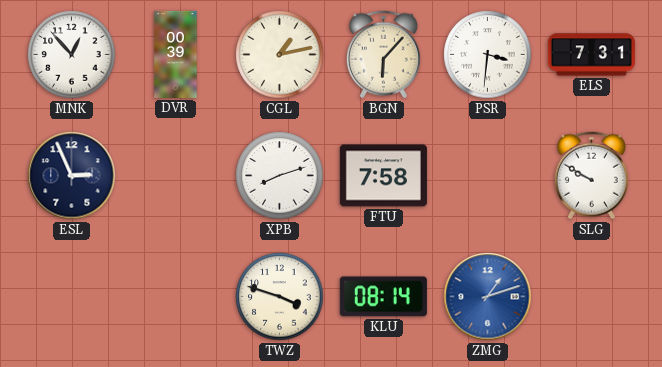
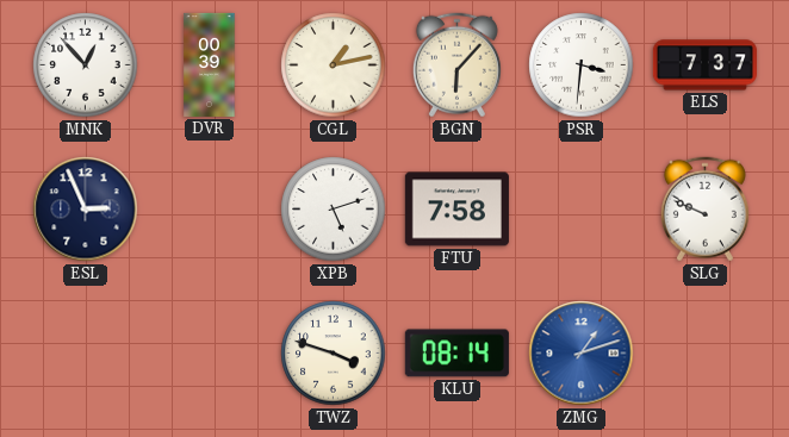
ELS: 7:31 -> 7:37 (704, 65)
XPB: 8:12 -> 5:12 (334, 210)
SLG: 9:50 -> 9:49 (704, 210)
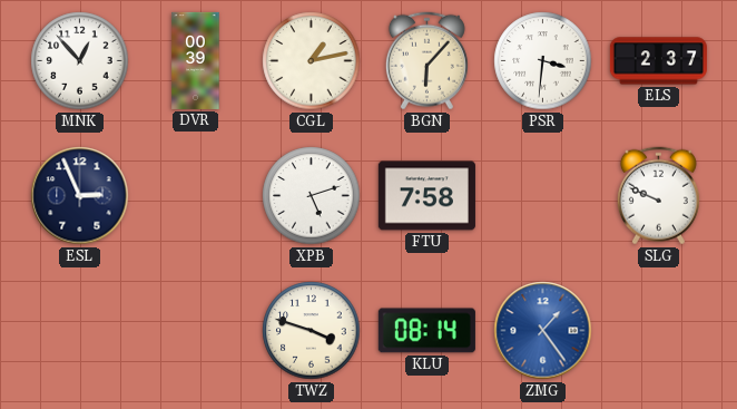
ELS: 7:37 -> 2:37 (658, 61)
ZMG: 1:12 -> 1:24 (543, 331)
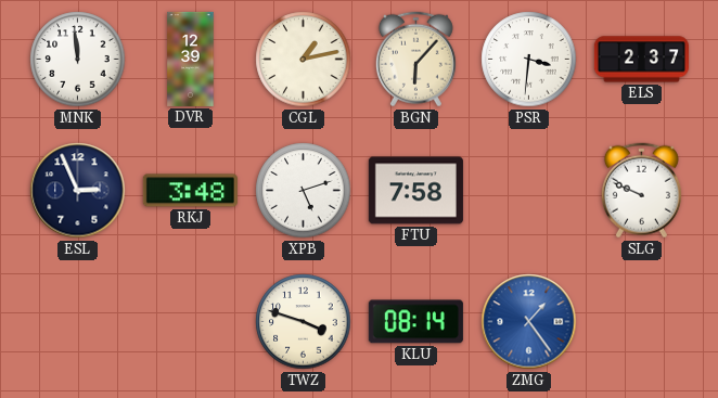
MNK: 12:53 -> 11:59 (78, 60)
DVR: 00:39 -> 12:39 (191, 59)
RKJ: none -> 3:48 (190, 191)
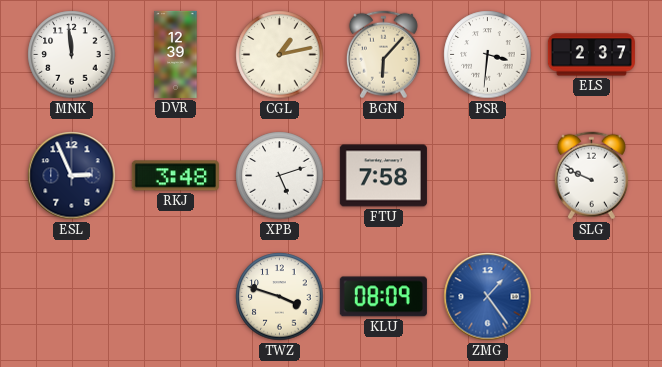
KLU: 08:14 -> 08:09 (383, 297)
